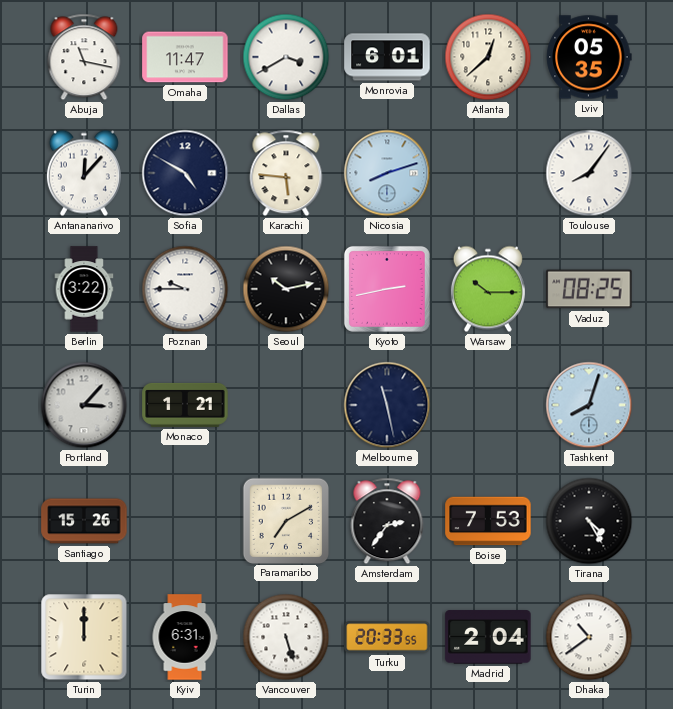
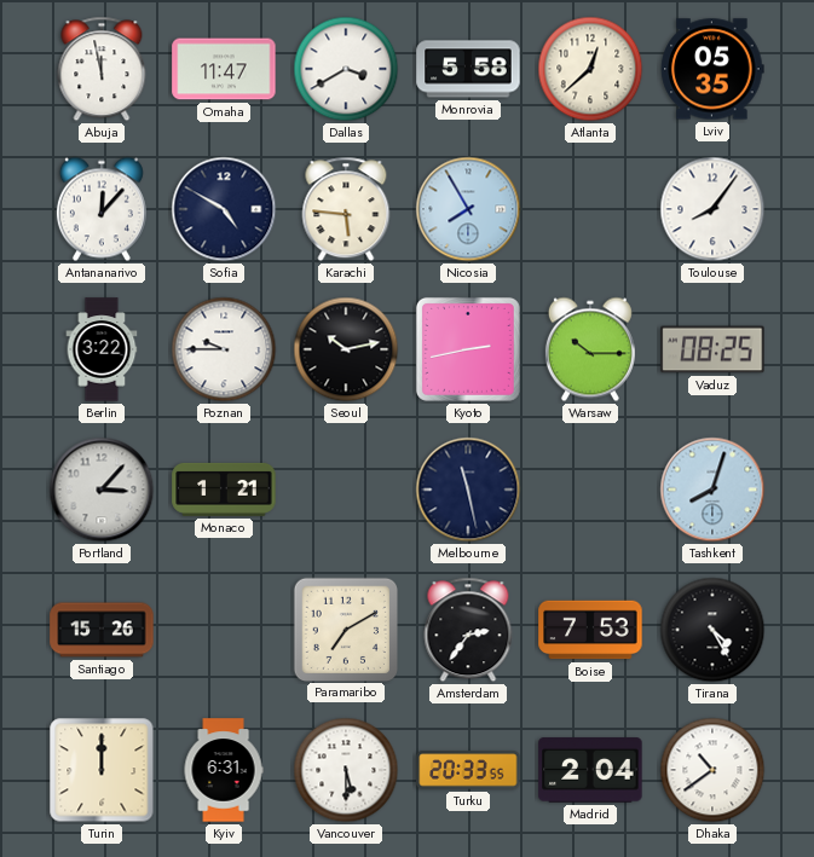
Abuja: 11:17 -> 11:58 (102, 69)
Monrovia: 6:01 -> 5:58 (468, 69)
Nicosia: 8:12 -> 7:55 (468, 209)
Vancouver: 5:27 -> 5:30 (346, 770)
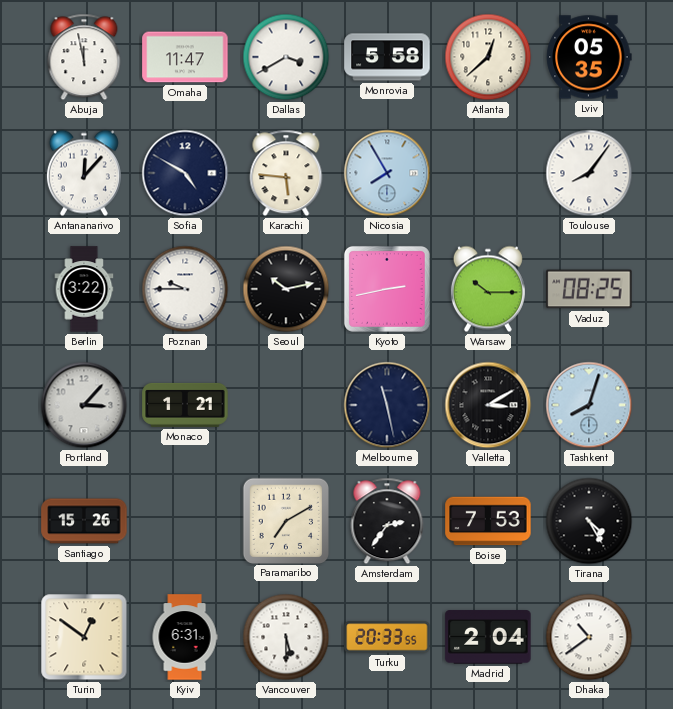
Valletta: none -> 3:10 (488, 405)
Turin: 12:00 -> 12:51 (84, 637)
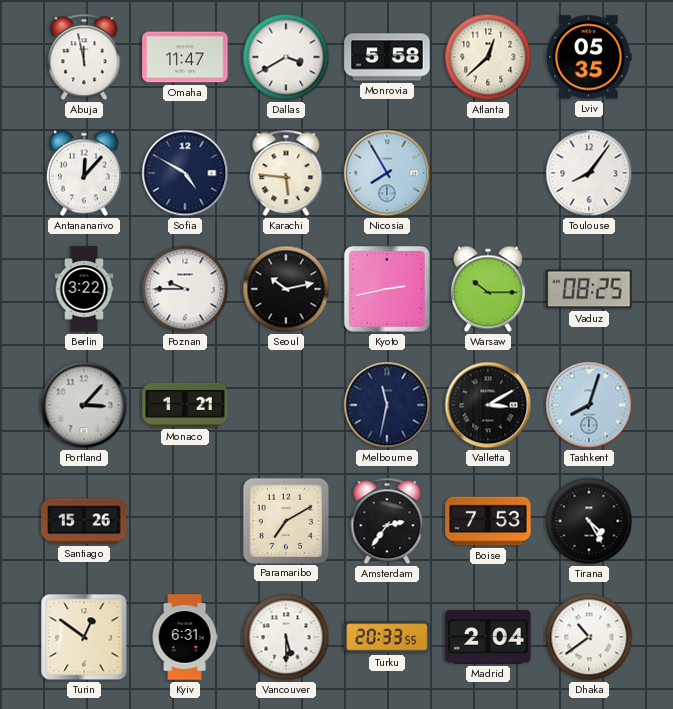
Melbourne: 11:28 -> 11:32 (387, 405)
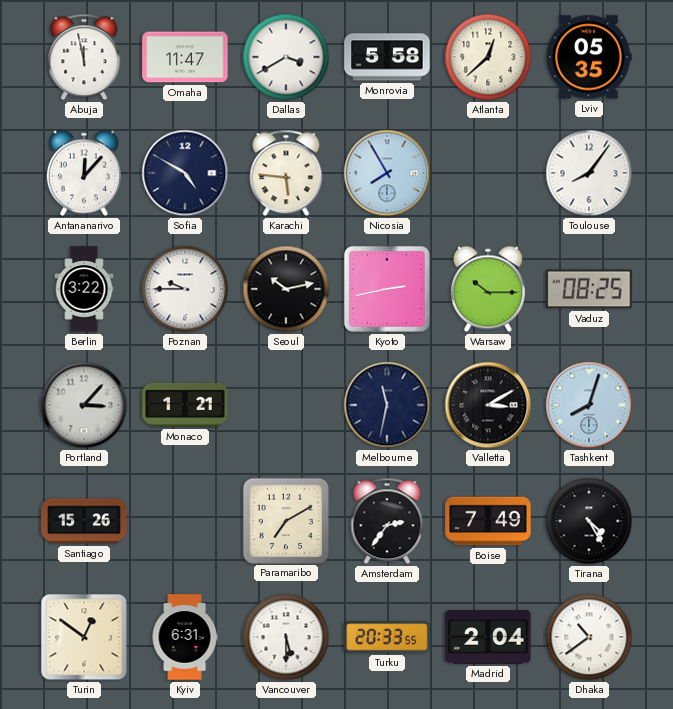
Boise: 7:53 -> 7:49 (488, 521)
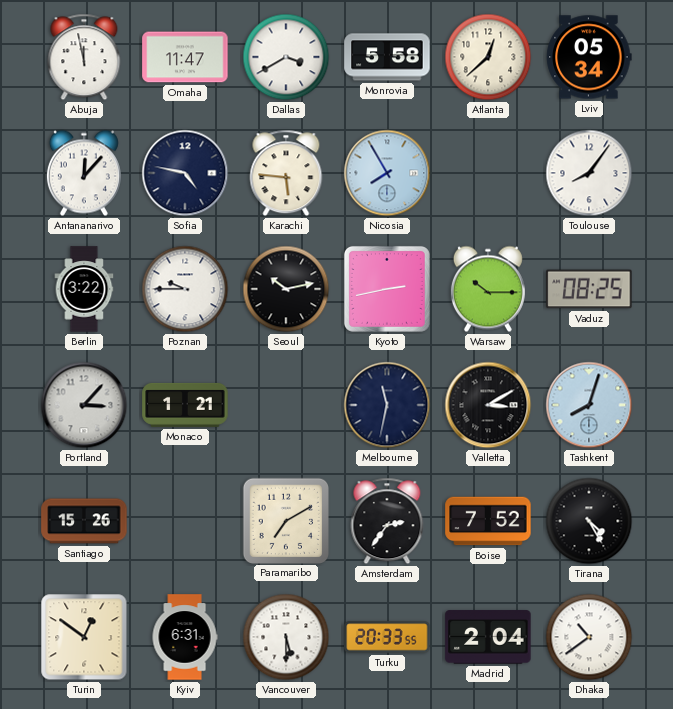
Lviv: 05:35 -> 05:34 (589, 57)
Sofia: 4:50 -> 4:47 (185, 173)
Boise: 7:49 -> 7:52 (488, 521)
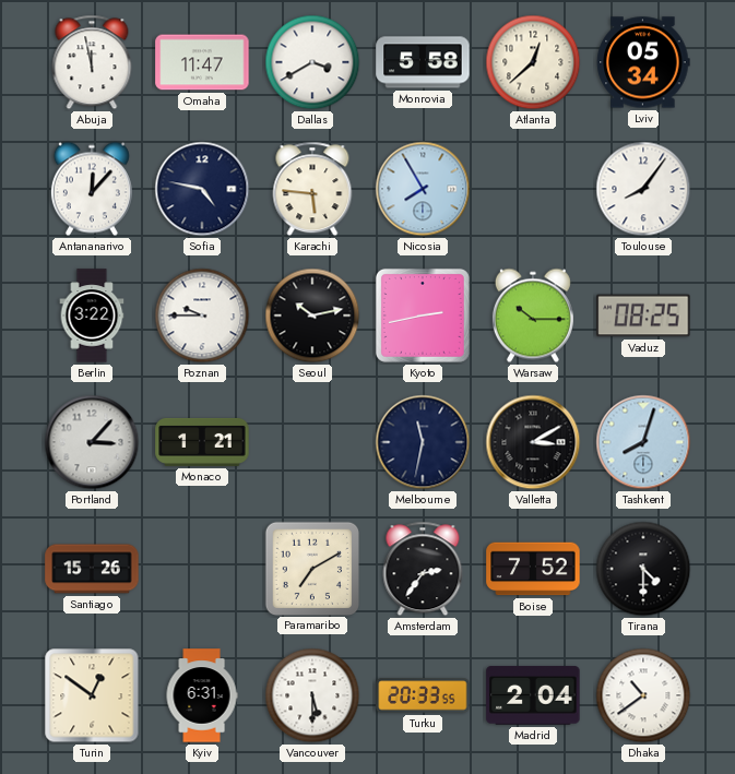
Tirana: 4:25 -> 4:30 (643, 569)
